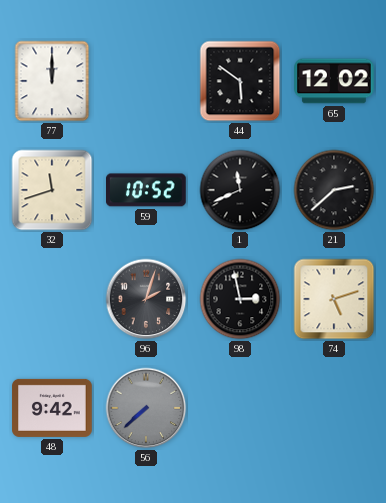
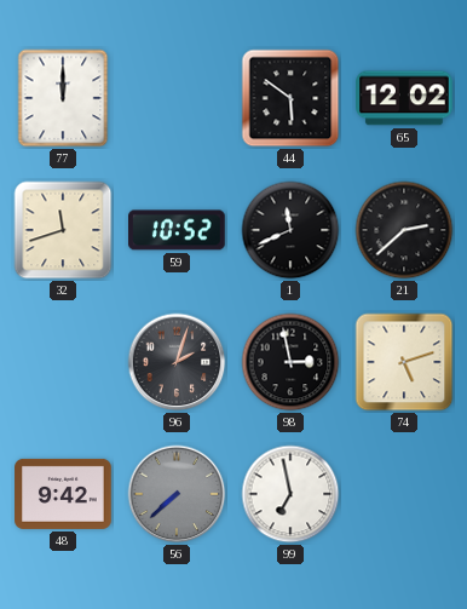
99: none -> 6:58 (290, 494)
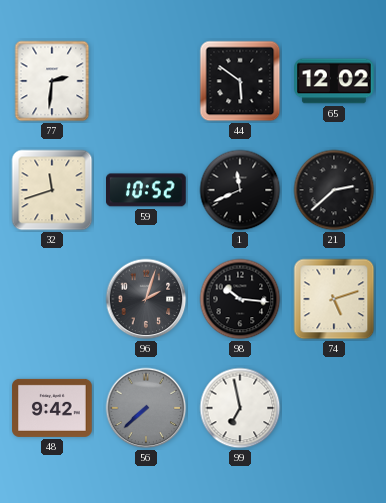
77: 12:00 -> 2:31 (52, 81)
98: 2:58 -> 10:16 (240, 299)
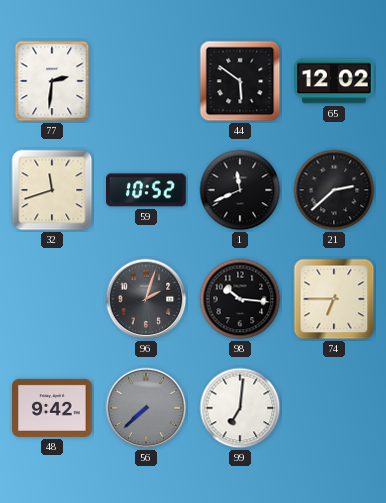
74: 5:12 -> 6:45 (334, 299)
99: 6:58 -> 7:01 (240, 408)
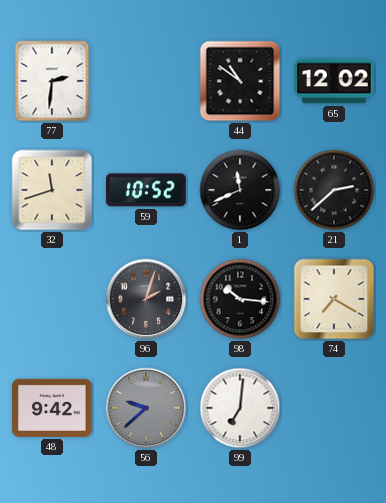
44: 5:51 -> 10:51 (240, 81)
74: 6:45 -> 7:20 (334, 299)
56: 7:38 -> 9:38 (146, 408)
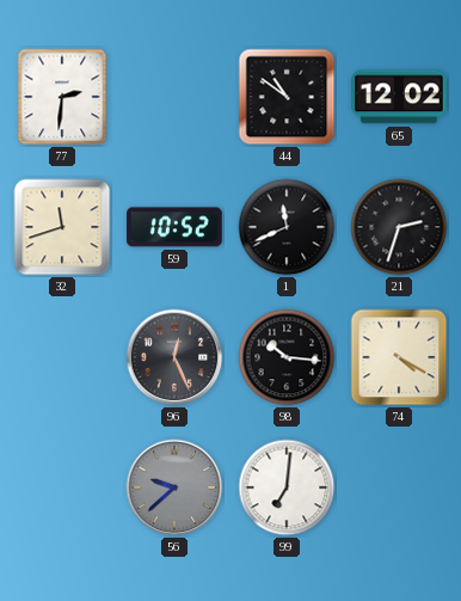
21: 2:38 -> 2:33 (399, 227)
96: 2:03 -> 12:26 (174, 357)
74: 7:20 -> 4:20 (399, 357)
48: 9:42 -> none (52, 408)
